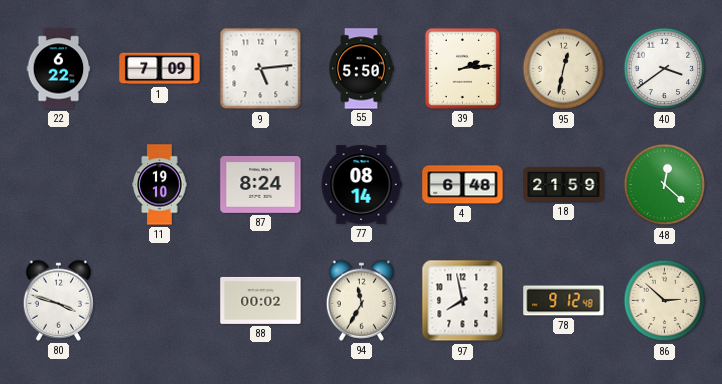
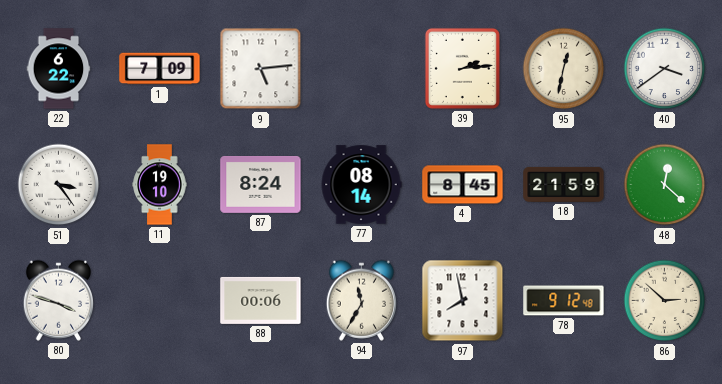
55: 5:50 -> none (361, 69)
51: none -> 3:24 (59, 185)
4: 6:48 -> 8:45 (463, 185)
88: 00:02 -> 00:06 (261, 300)
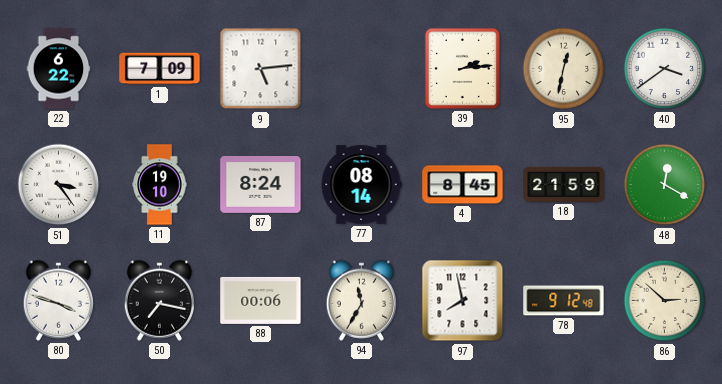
48: 12:22 -> 12:20 (665, 185)
50: none -> 7:17 (159, 300)
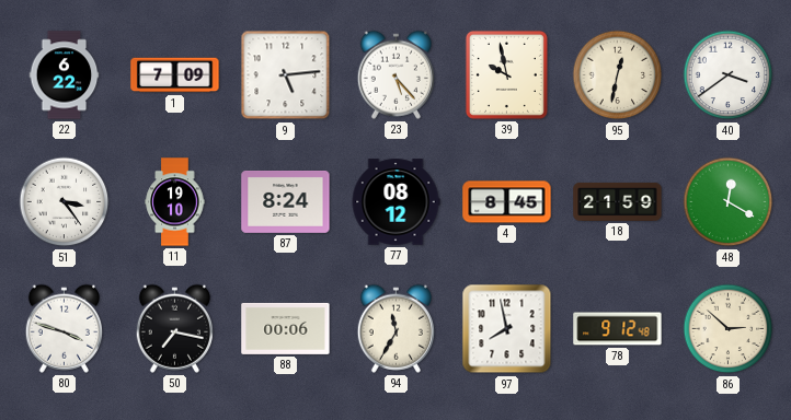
23: none -> 5:23 (396, 74)
39: 2:14 -> 9:58 (506, 74)
77: 08:14 -> 08:12 (396, 202)
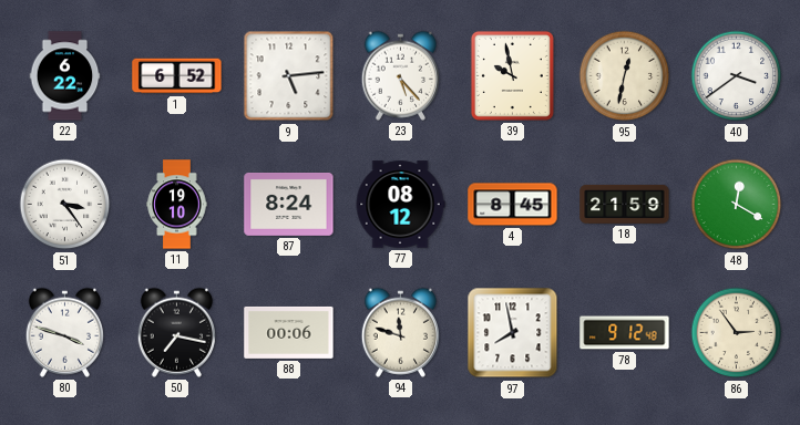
1: 7:09 -> 6:52 (177, 76)
94: 11:35 -> 11:48 (400, 332)
86: 2:52 -> 2:54 (737, 333)
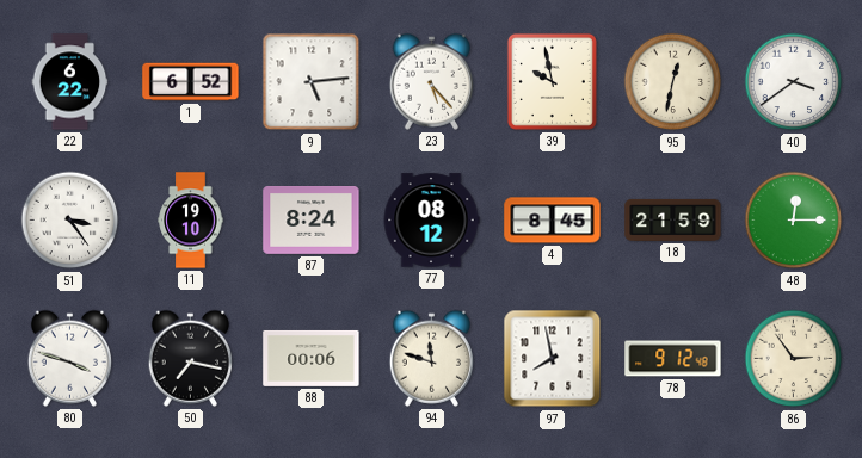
48: 12:20 -> 12:15 (794, 221)
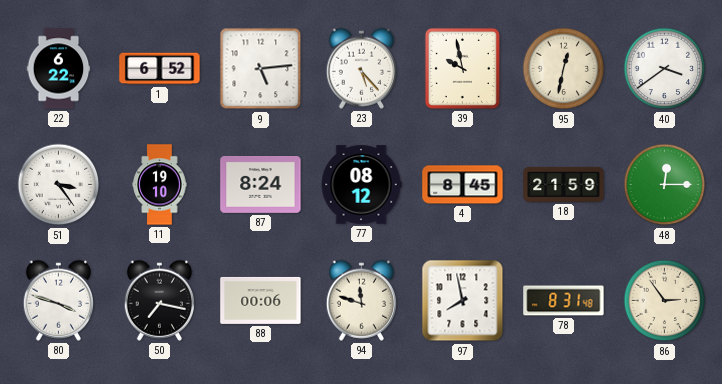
78: 9:12 -> 8:31 (564, 301)
